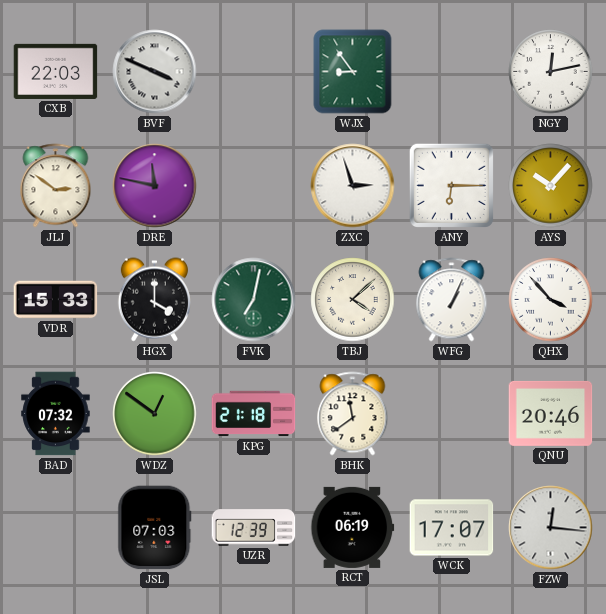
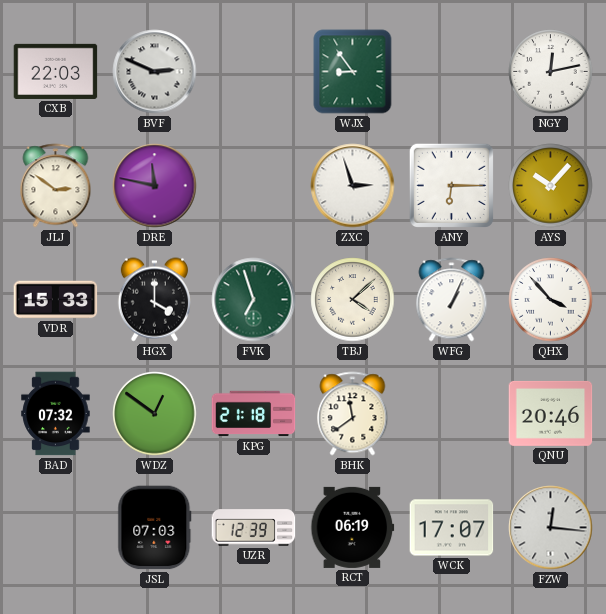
BVF: 3:49 -> 2:49 (155, 72)
FVK: 7:02 -> 6:57 (254, 300)
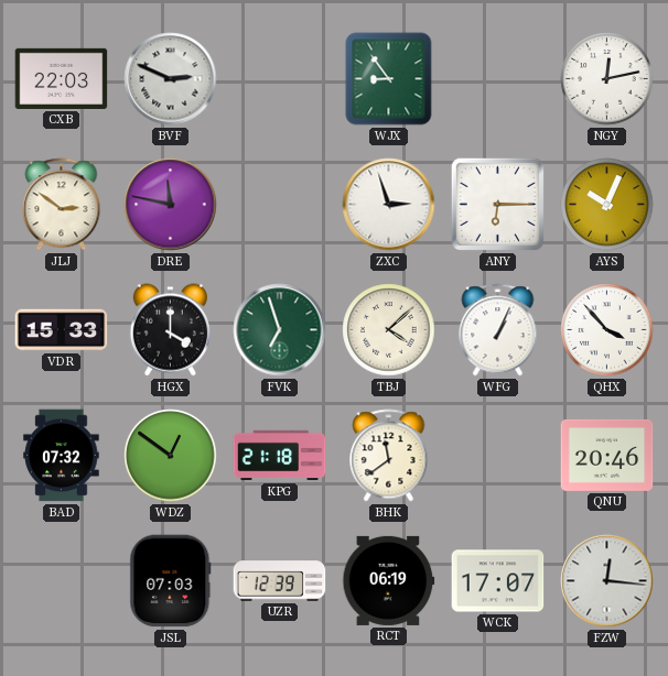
AYS: 10:07 -> 10:04 (607, 205)
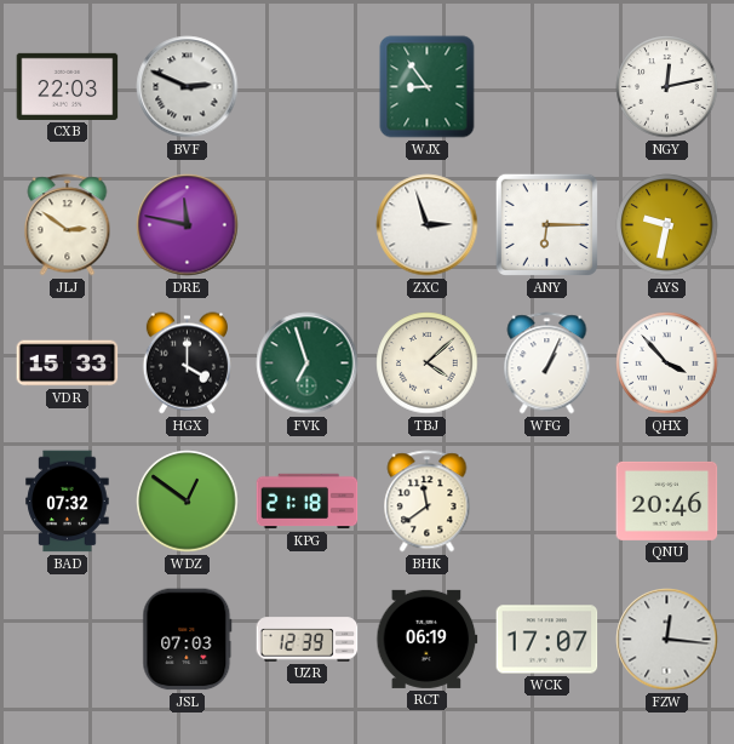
AYS: 10:04 -> 9:32 (667, 225)
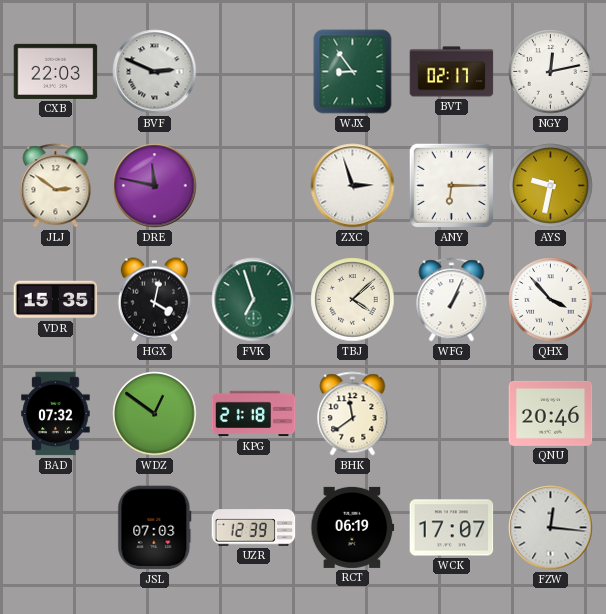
BVT: none -> 02:17 (452, 72)
VDR: 15:33 -> 15:35 (56, 300)
HGX: 4:00 -> 4:02 (154, 300)
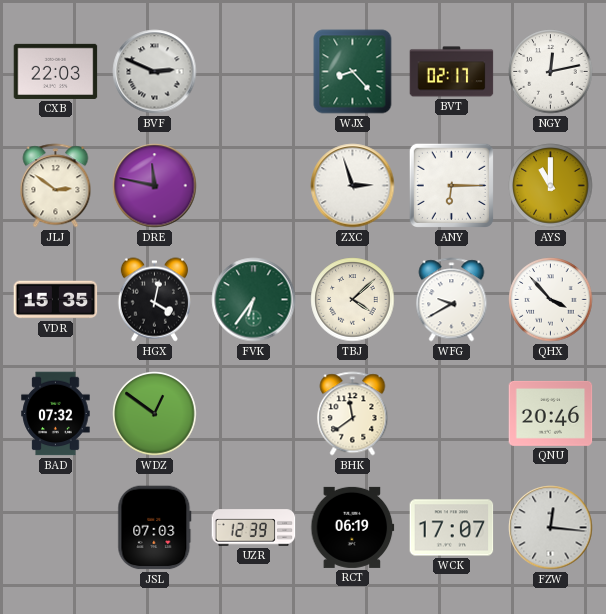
WJX: 8:54 -> 8:23 (353, 72)
AYS: 9:32 -> 11:00 (551, 186)
FVK: 6:57 -> 6:36 (254, 300)
WFG: 1:04 -> 9:40 (452, 300)
KPG: 21:18 -> none (254, 414)
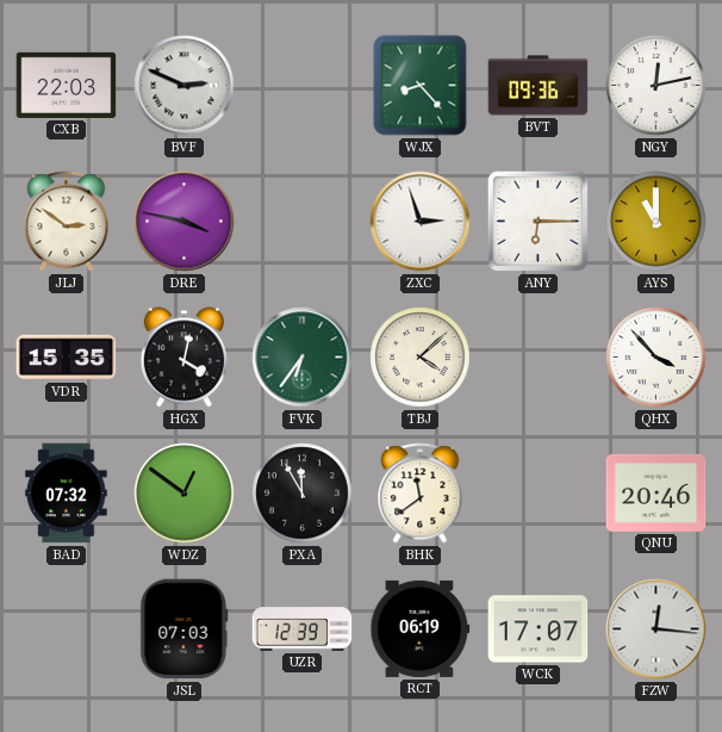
BVT: 02:17 -> 09:36 (539, 86)
DRE: 11:47 -> 3:47 (185, 222)
WFG: 9:40 -> none (452, 300)
PXA: none -> 11:55 (303, 494)
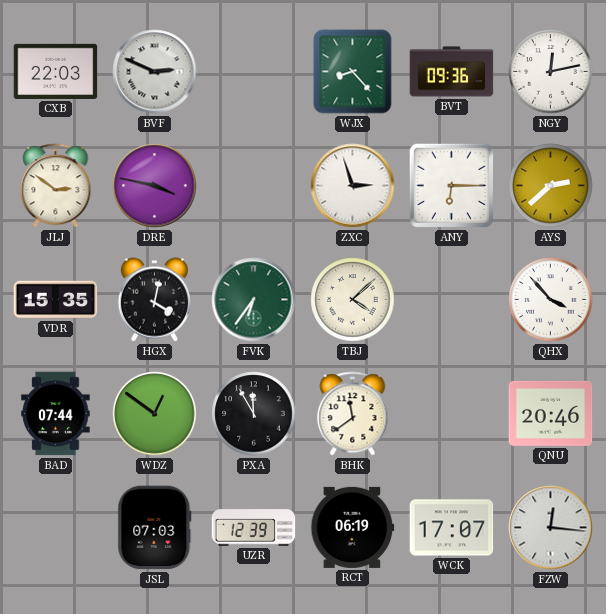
AYS: 11:00 -> 2:38 (551, 186)
BAD: 07:32 -> 07:44 (56, 414)
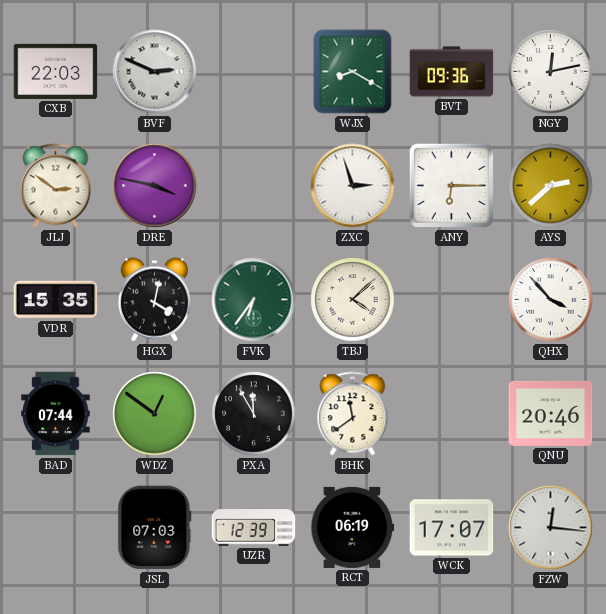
WJX: 8:23 -> 8:20 (353, 72)
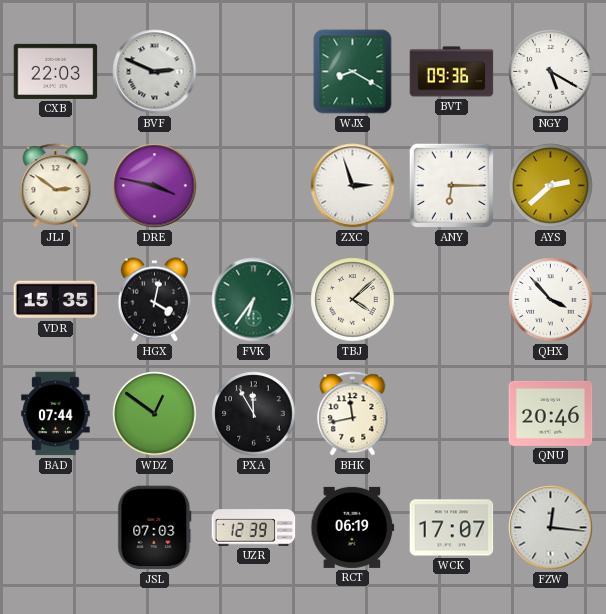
NGY: 12:13 -> 5:20 (551, 72)
BHK: 11:39 -> 11:43 (353, 414)
